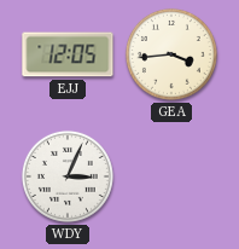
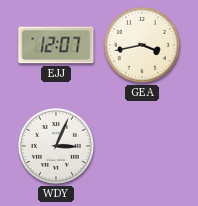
EJJ: 12:05 -> 12:07 (56, 45)
GEA: 3:44 -> 3:43 (142, 45)
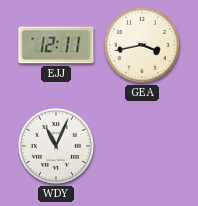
EJJ: 12:07 -> 12:11 (56, 45)
WDY: 3:04 -> 11:04 (56, 146)
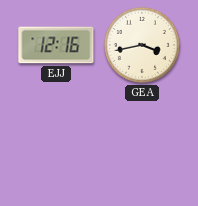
EJJ: 12:11 -> 12:16 (56, 45)
WDY: 11:04 -> none (56, 146)
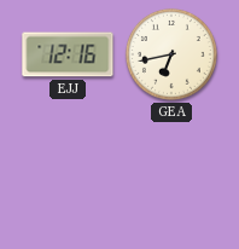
GEA: 3:43 -> 6:43 (171, 54)
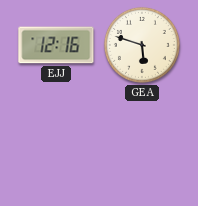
GEA: 6:43 -> 5:48 (142, 45)
